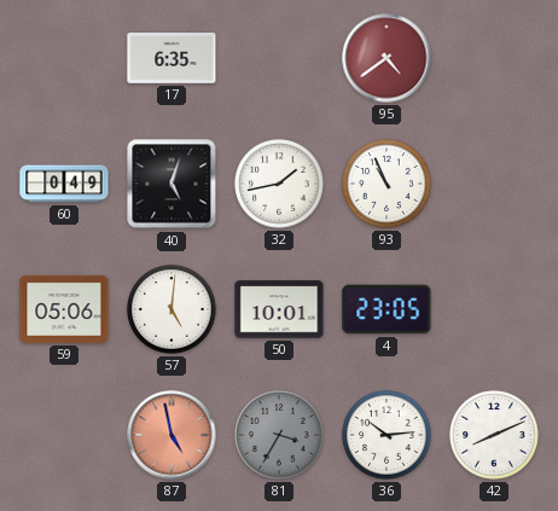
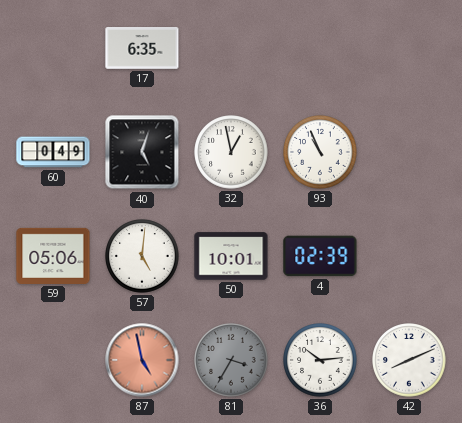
95: 4:39 -> none (386, 58)
32: 1:43 -> 12:58 (231, 152)
4: 23:05 -> 02:39 (320, 256)
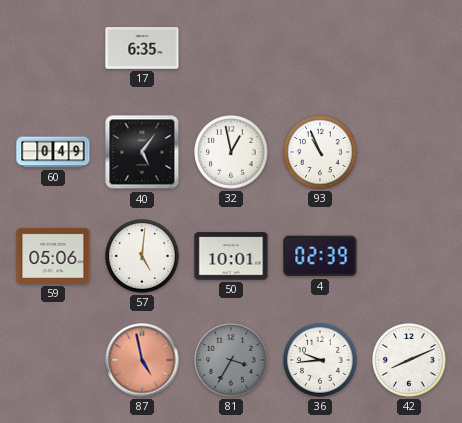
40: 5:03 -> 5:06 (142, 152)
36: 10:14 -> 9:44 (320, 360)
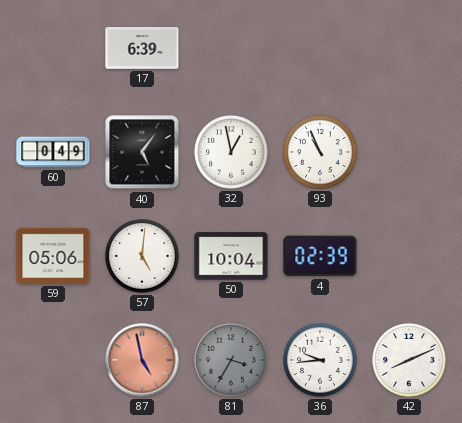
17: 6:35 -> 6:39 (142, 49)
50: 10:01 -> 10:04 (231, 256)
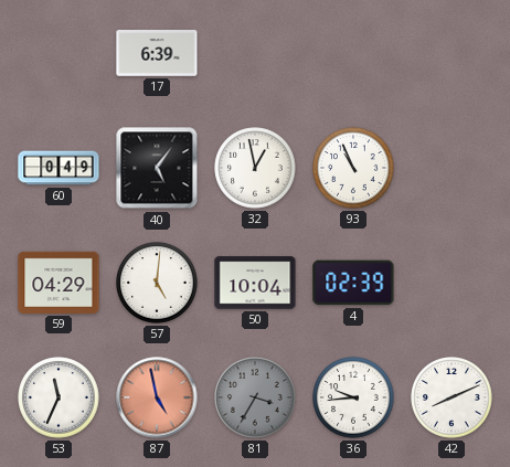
59: 05:06 -> 04:29 (59, 283)
53: none -> 11:34 (59, 397)
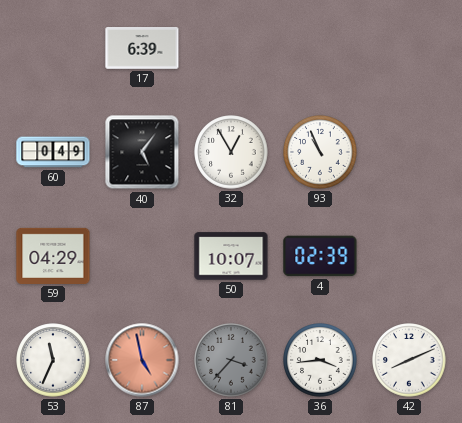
32: 12:58 -> 12:55 (231, 152)
57: 5:01 -> none (157, 283)
50: 10:04 -> 10:07 (231, 256)
81: 3:35 -> 3:37 (231, 360)
36: 9:44 -> 3:44 (320, 360)
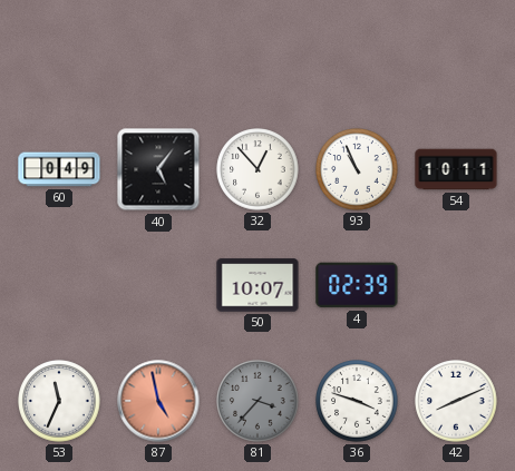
17: 6:39 -> none (142, 49)
32: 12:55 -> 12:53 (257, 169)
54: none -> 10:11 (456, 169)
59: 04:29 -> none (53, 256)
36: 3:44 -> 3:48 (357, 401)
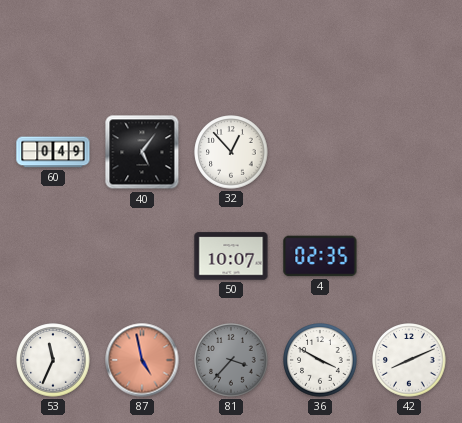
93: 10:56 -> none (357, 169)
54: 10:11 -> none (456, 169)
4: 02:39 -> 02:35 (320, 256)
36: 3:48 -> 3:50 (320, 360)
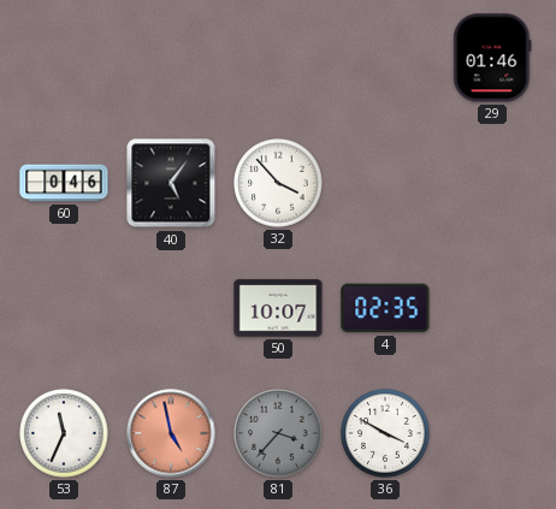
29: none -> 01:46 (492, 58)
60: 0:49 -> 0:46 (64, 183)
32: 12:53 -> 3:53 (278, 183)
42: 8:11 -> none (409, 360)
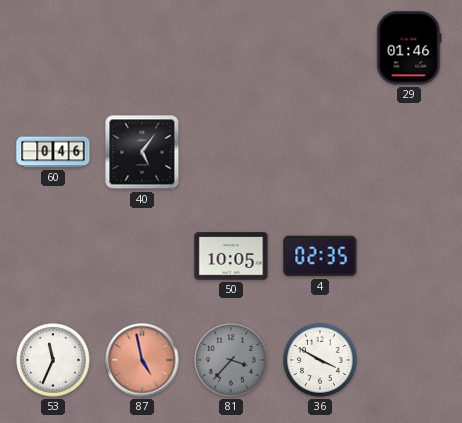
32: 3:53 -> none (278, 183)
50: 10:07 -> 10:05 (231, 256)
